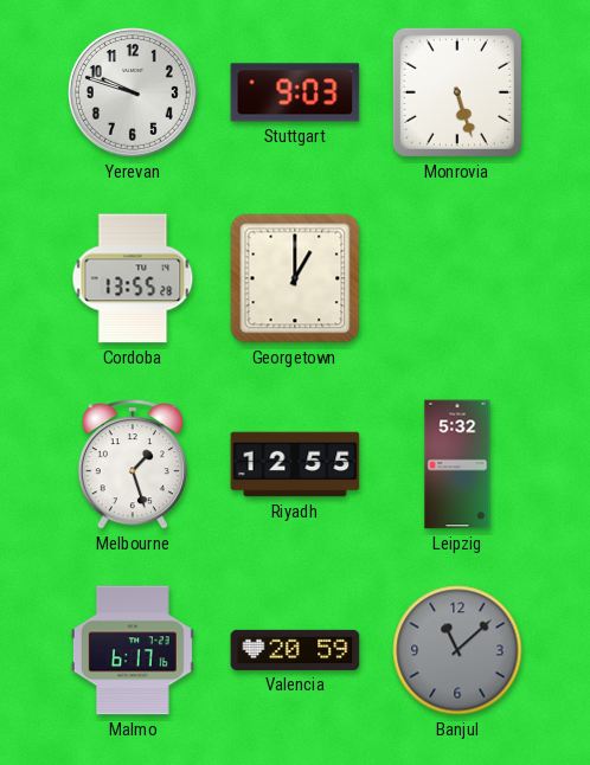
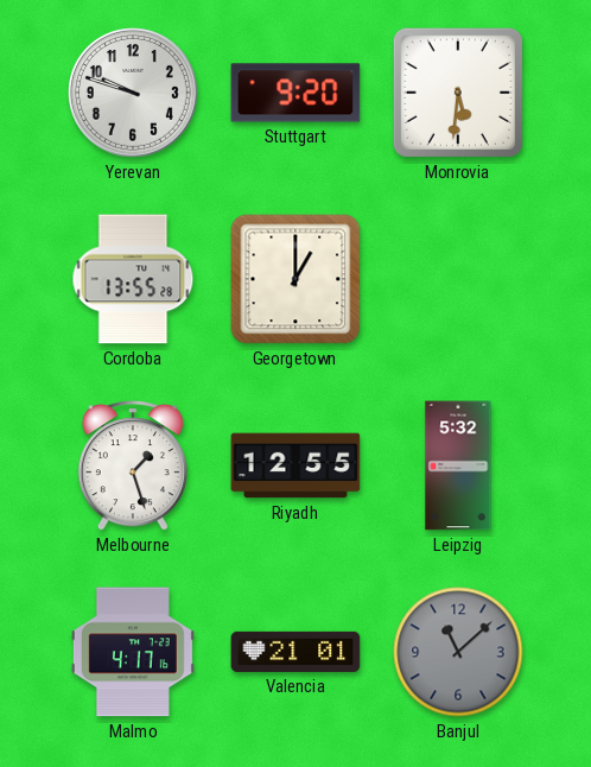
Stuttgart: 9:03 -> 9:20 (295, 93)
Monrovia: 5:27 -> 5:31 (458, 93)
Malmo: 6:17 -> 4:17 (133, 652)
Valencia: 20:59 -> 21:01 (295, 652)
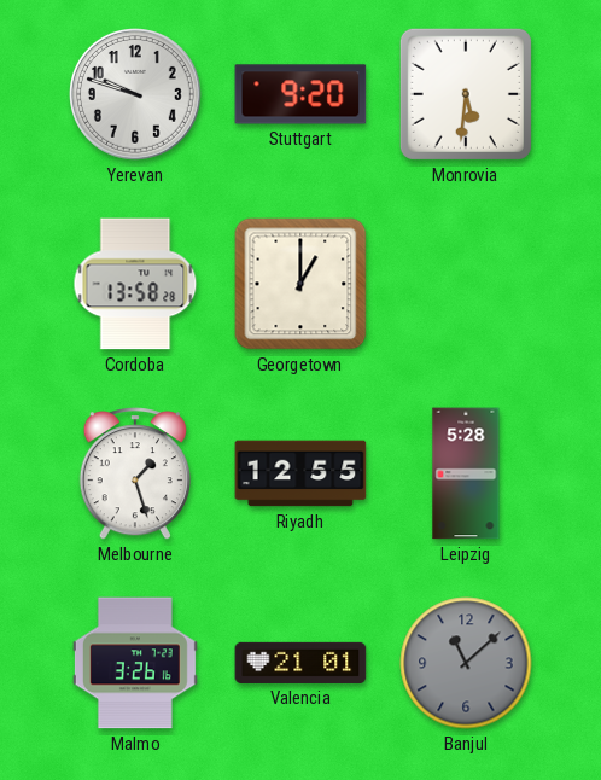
Cordoba: 13:55 -> 13:58 (135, 284)
Leipzig: 5:32 -> 5:28 (466, 473)
Malmo: 4:17 -> 3:26 (135, 663)
